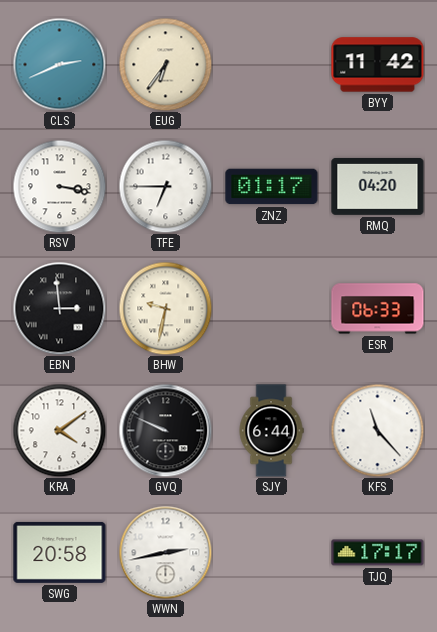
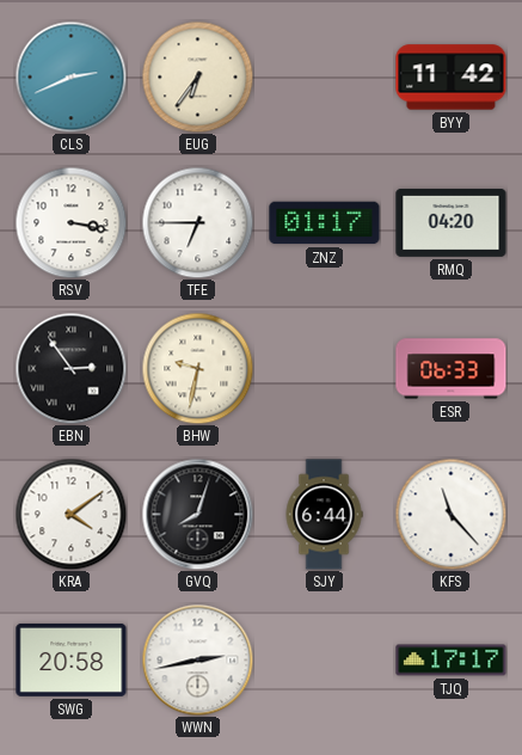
EBN: 2:59 -> 2:54 (70, 368)
GVQ: 9:49 -> 8:03 (197, 514)
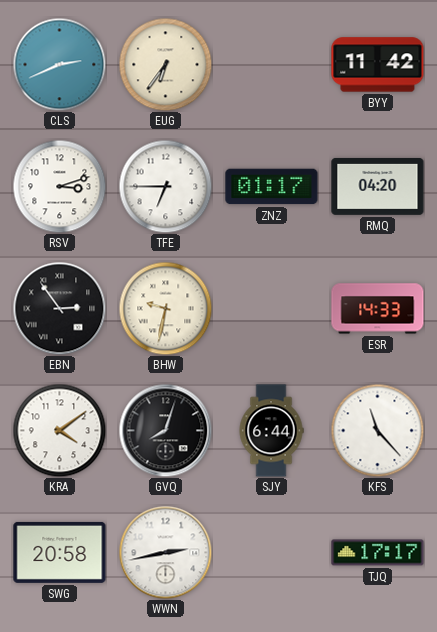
RSV: 3:17 -> 3:12 (59, 186)
ESR: 06:33 -> 14:33 (378, 309)
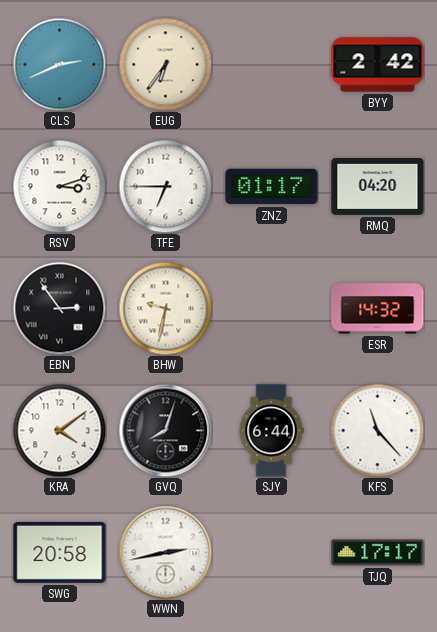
BYY: 11:42 -> 2:42 (378, 65)
ESR: 14:33 -> 14:32 (378, 309)
